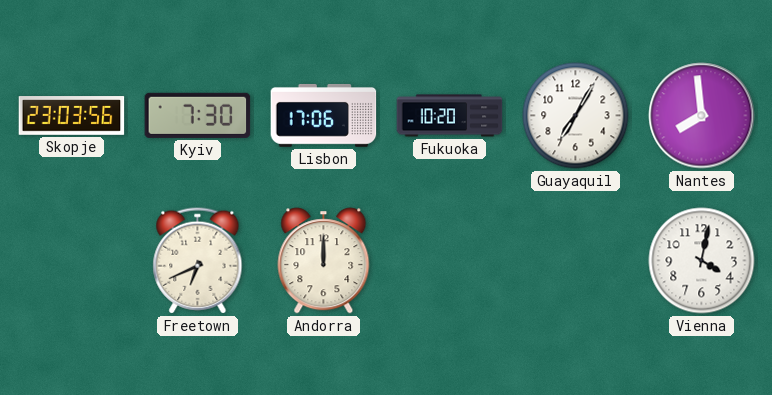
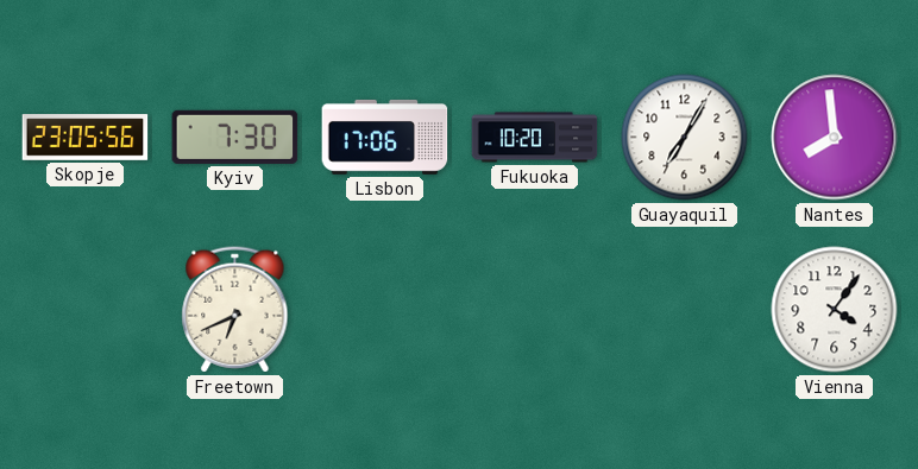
Skopje: 23:03 -> 23:05 (86, 138)
Andorra: 12:00 -> none (324, 261)
Vienna: 4:02 -> 4:06 (835, 310)
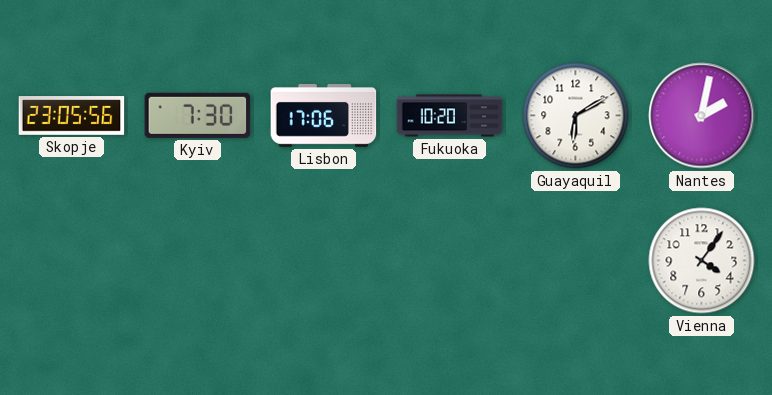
Guayaquil: 7:05 -> 6:10 (576, 116)
Nantes: 7:59 -> 2:02 (702, 116)
Freetown: 6:41 -> none (235, 310)
